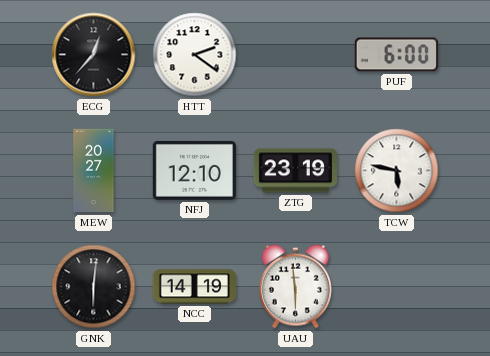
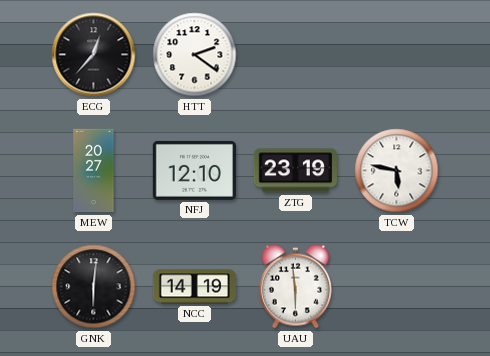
PUF: 6:00 -> none (396, 55)
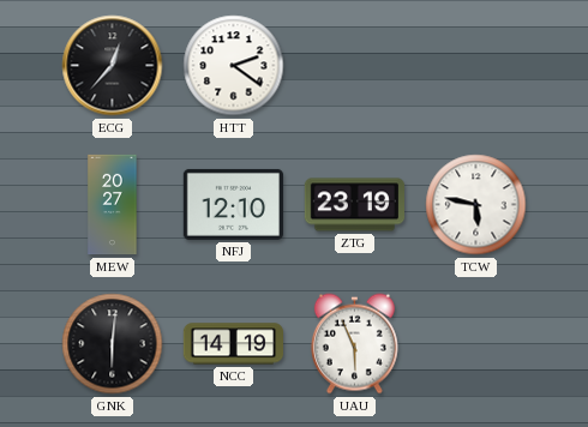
UAU: 5:59 -> 5:56 (354, 344)
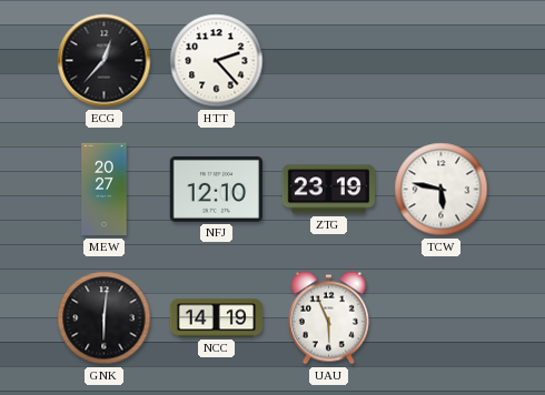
HTT: 2:21 -> 2:23 (217, 61)
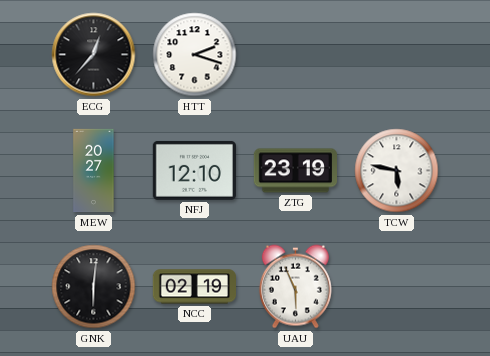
HTT: 2:23 -> 2:18 (195, 55)
NCC: 14:19 -> 02:19 (194, 287)
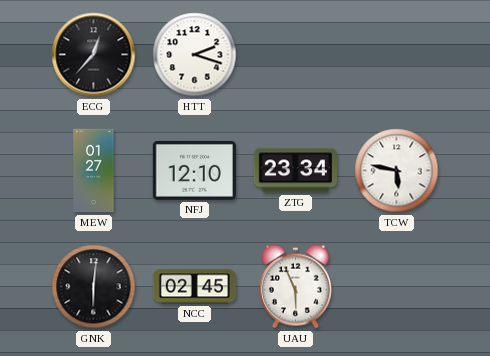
MEW: 20:27 -> 01:27 (94, 171)
ZTG: 23:19 -> 23:34 (295, 171)
NCC: 02:19 -> 02:45 (194, 287)
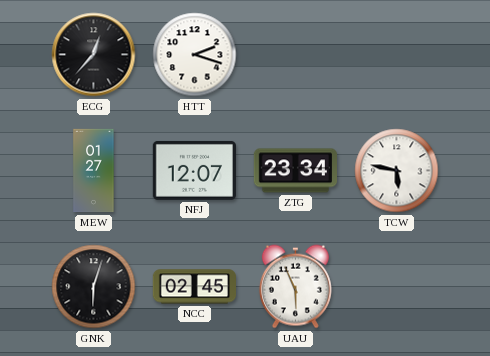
NFJ: 12:10 -> 12:07 (194, 170)
GNK: 6:01 -> 6:03 (94, 287)
